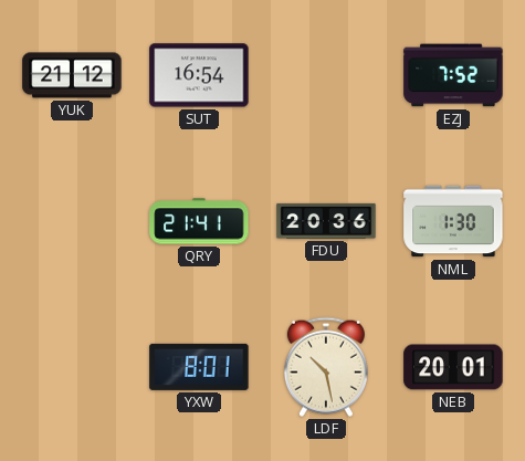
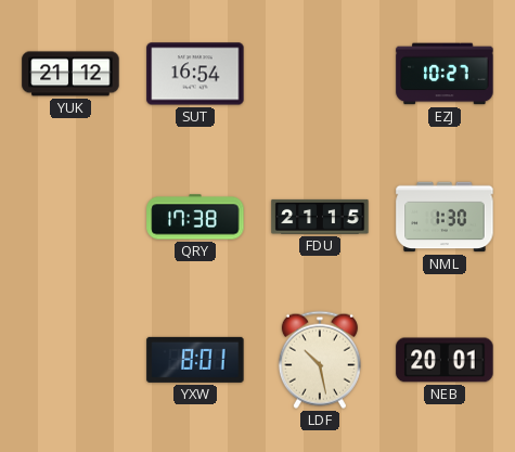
EZJ: 7:52 -> 10:27 (445, 74)
QRY: 21:41 -> 17:38 (195, 217)
FDU: 20:36 -> 21:15 (320, 217)
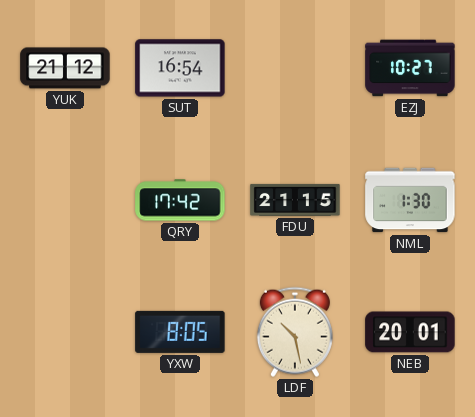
QRY: 17:38 -> 17:42 (180, 200)
YXW: 8:01 -> 8:05 (180, 332)
